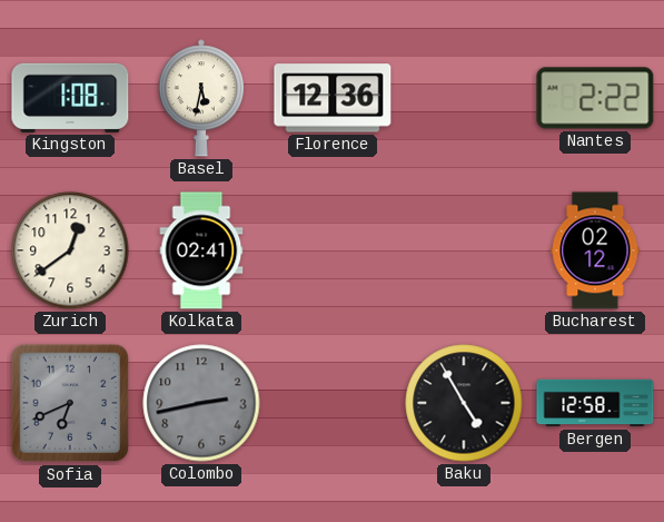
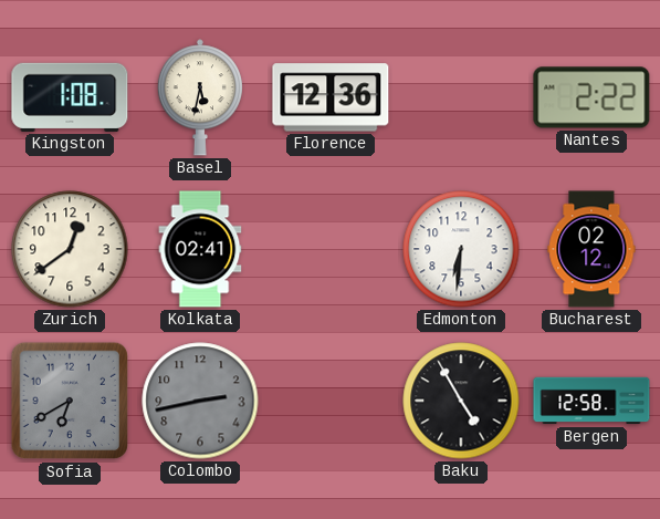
Edmonton: none -> 6:31 (461, 249)
Sofia: 6:41 -> 6:40 (70, 401)
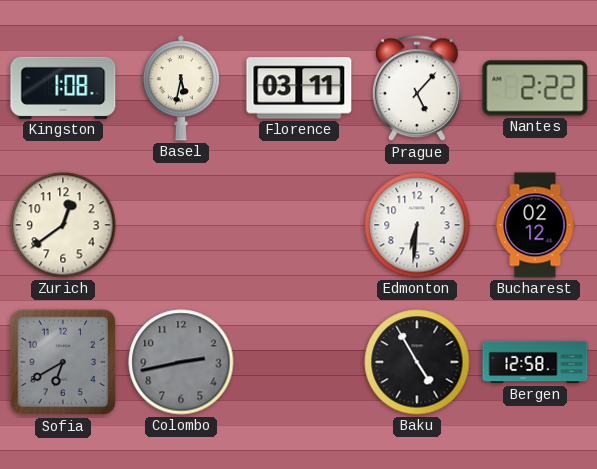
Florence: 12:36 -> 03:11 (299, 88)
Prague: none -> 5:07 (418, 89)
Kolkata: 02:41 -> none (200, 249)
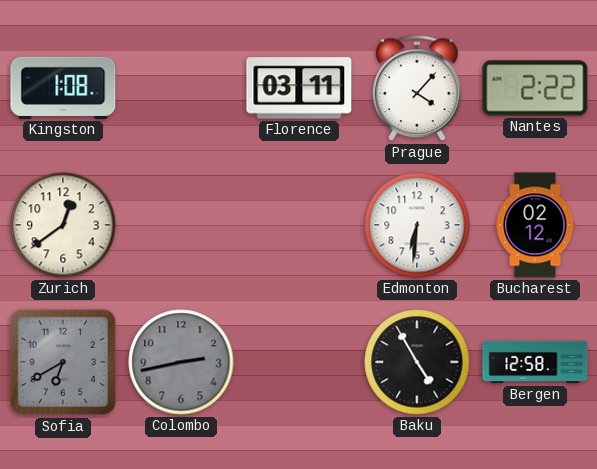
Basel: 5:32 -> none (181, 88)
Prague: 5:07 -> 4:07 (418, 89)
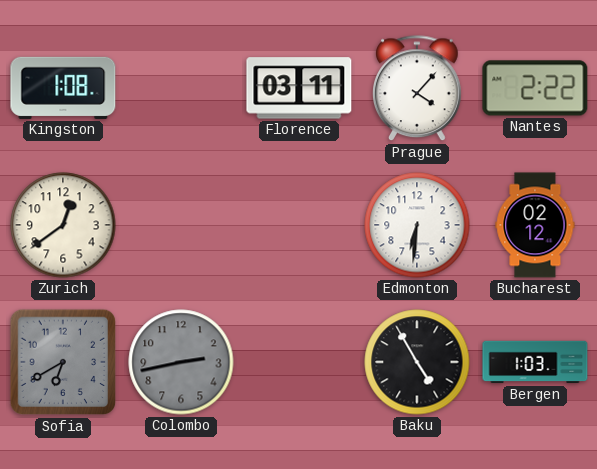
Bergen: 12:58 -> 1:03 (535, 362)
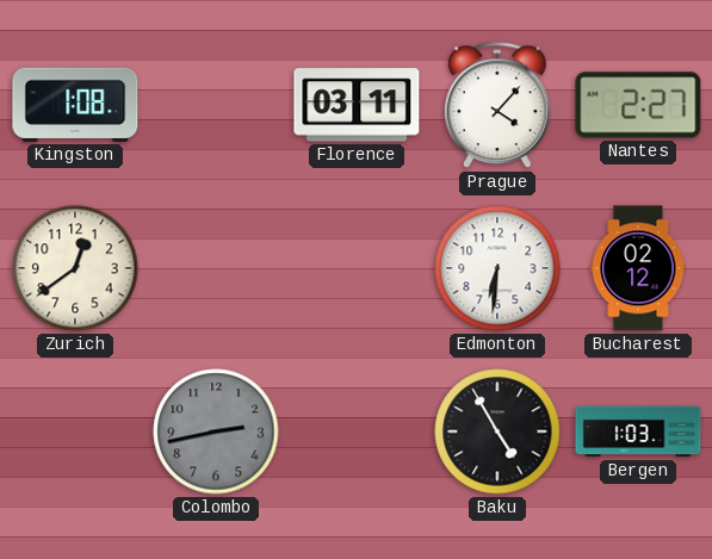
Nantes: 2:22 -> 2:27 (638, 105)
Sofia: 6:40 -> none (63, 362)
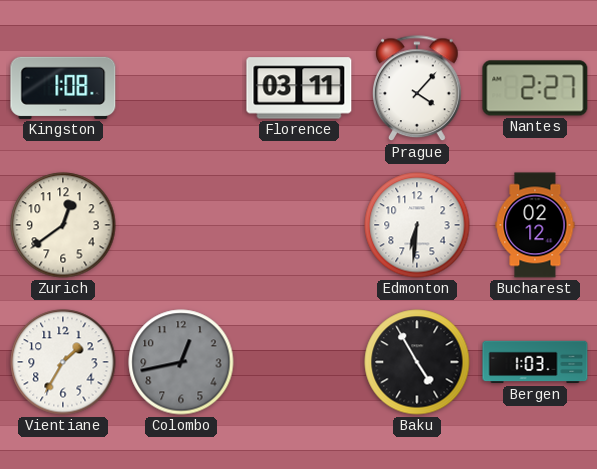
Vientiane: none -> 1:35 (63, 362)
Colombo: 2:43 -> 12:43 (181, 362)
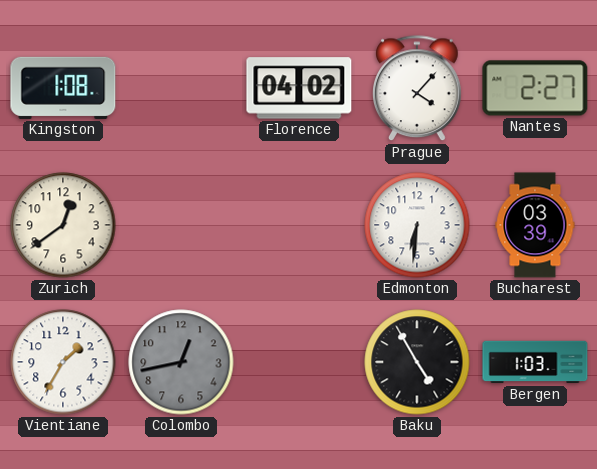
Florence: 03:11 -> 04:02 (299, 88)
Bucharest: 02:12 -> 03:39 (535, 225)
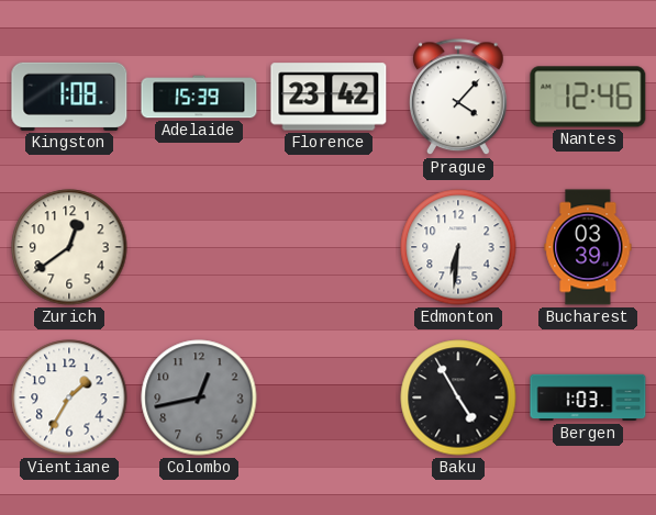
Adelaide: none -> 15:39 (199, 97)
Florence: 04:02 -> 23:42 (329, 97)
Nantes: 2:27 -> 12:46 (588, 97)
